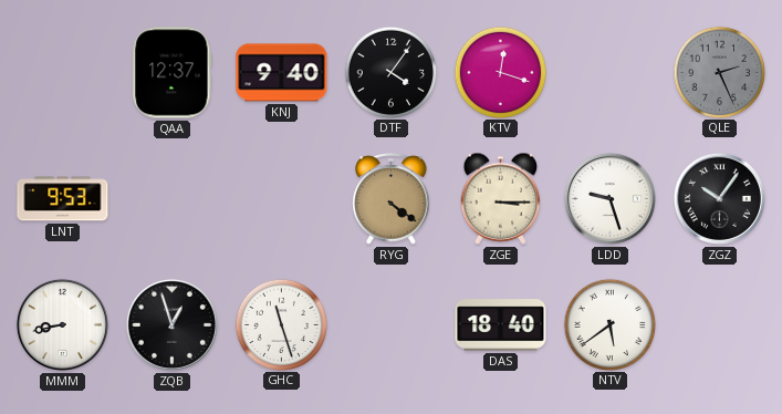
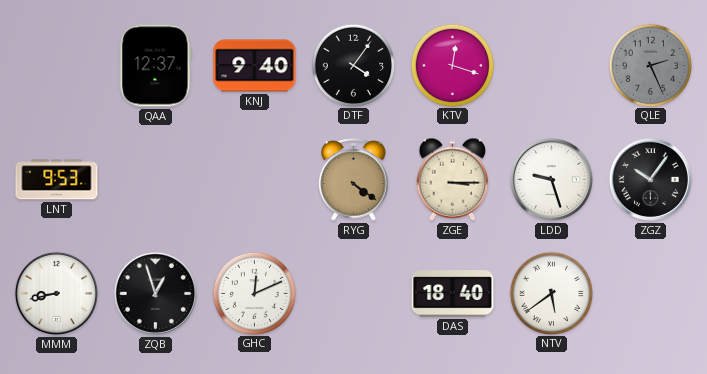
GHC: 11:27 -> 12:11 (254, 293)
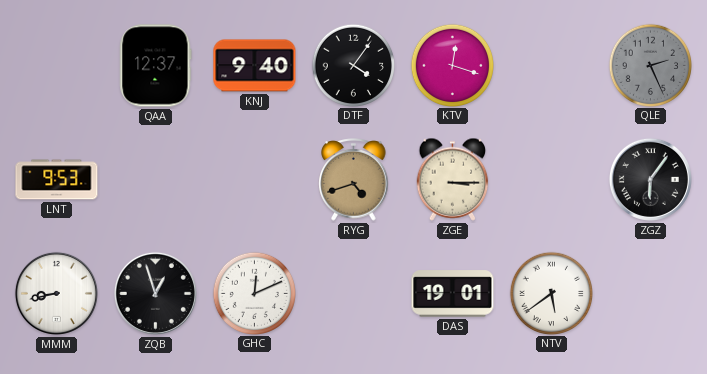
RYG: 4:21 -> 4:42 (354, 180)
LDD: 9:27 -> none (551, 179)
ZGZ: 10:06 -> 6:06 (650, 179)
DAS: 18:40 -> 19:01 (453, 294)
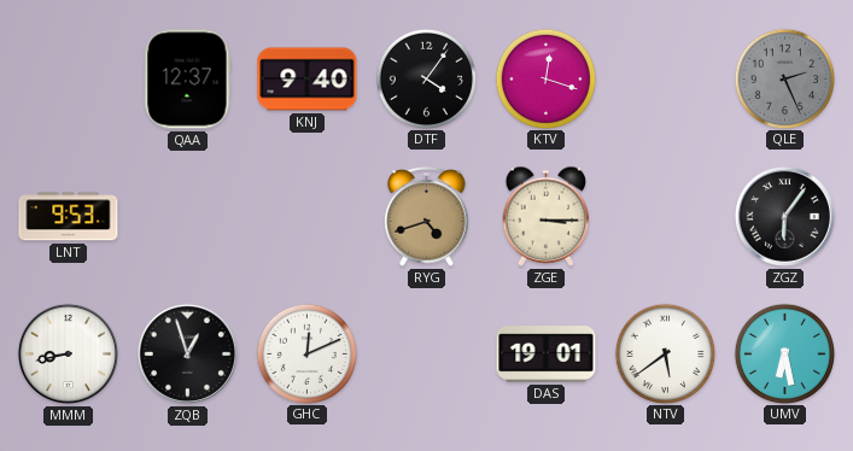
UMV: none -> 6:28 (784, 353)
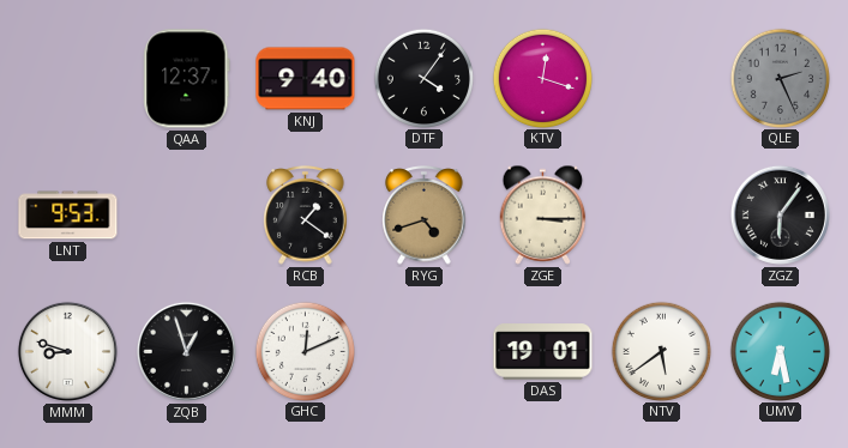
RCB: none -> 1:21 (306, 216)
MMM: 8:43 -> 8:48 (67, 351)
